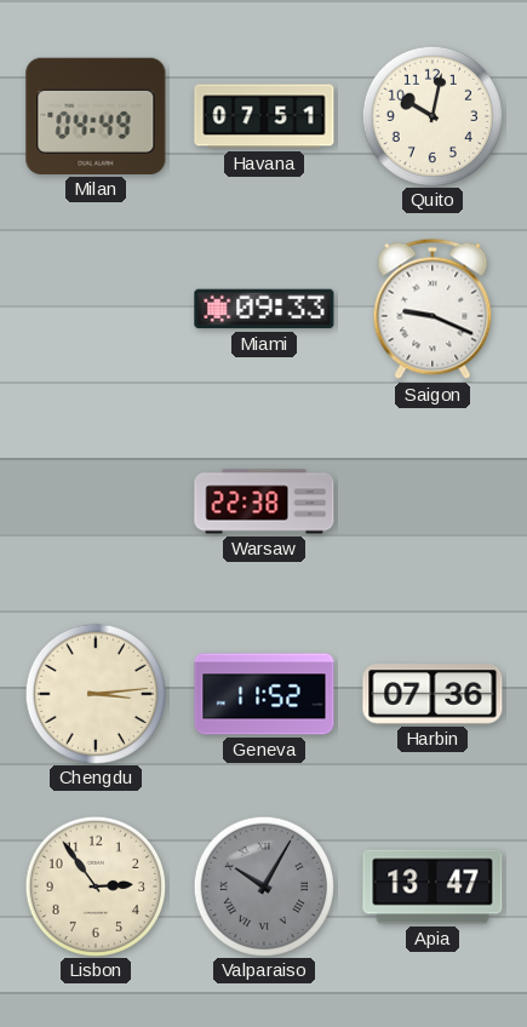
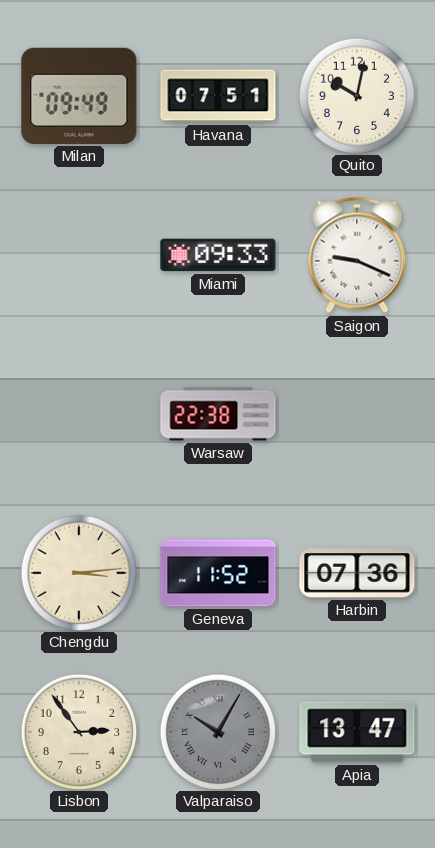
Milan: 04:49 -> 09:49 (79, 96)
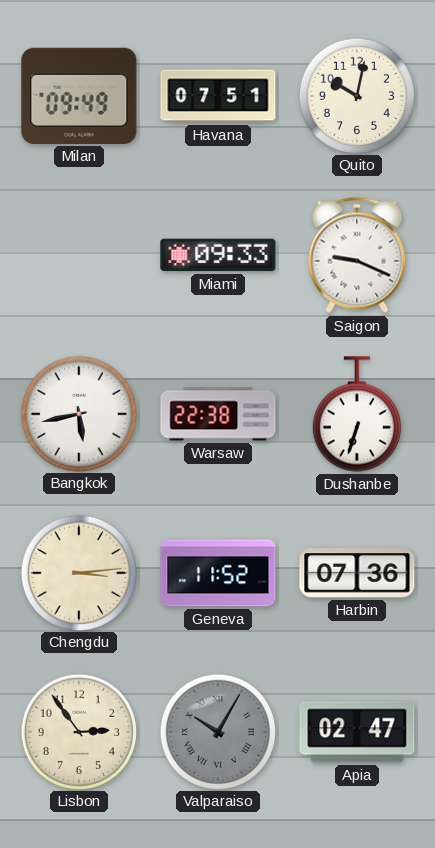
Bangkok: none -> 5:43 (78, 413)
Dushanbe: none -> 6:33 (357, 414)
Apia: 13:47 -> 02:47 (357, 732)
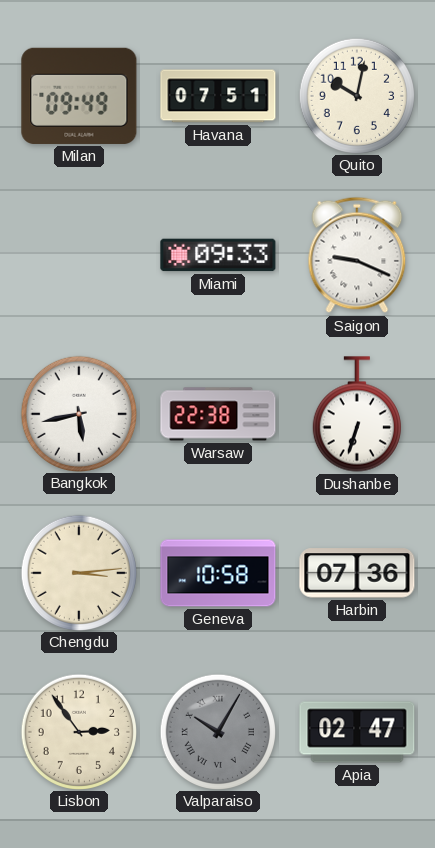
Geneva: 11:52 -> 10:58 (218, 573)
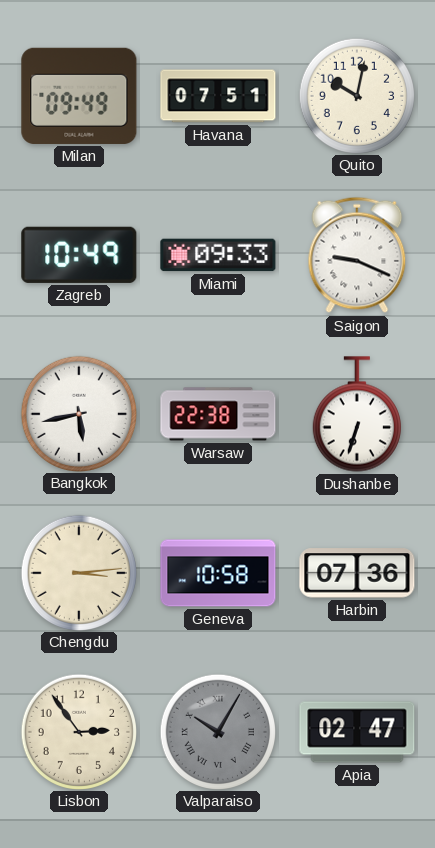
Zagreb: none -> 10:49 (79, 255)
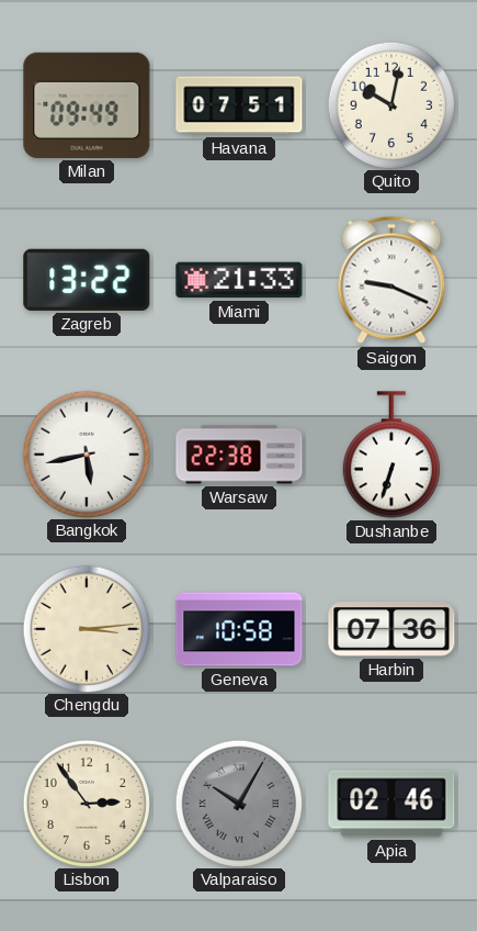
Zagreb: 10:49 -> 13:22 (87, 280)
Miami: 09:33 -> 21:33 (239, 280)
Apia: 02:47 -> 02:46 (391, 804)
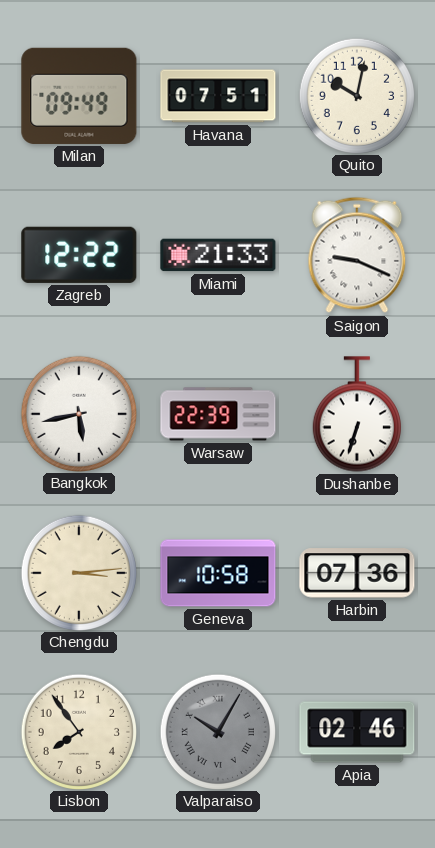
Zagreb: 13:22 -> 12:22 (79, 255)
Warsaw: 22:38 -> 22:39 (218, 414)
Lisbon: 2:54 -> 7:54 (78, 731)
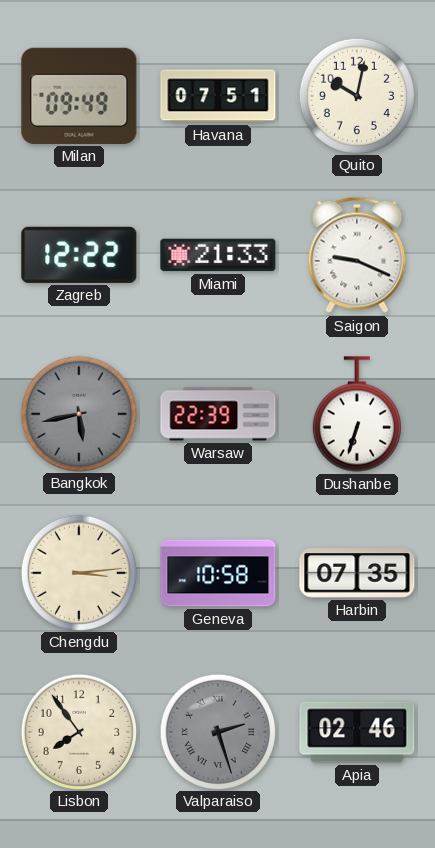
Bangkok dial: white -> grey (78, 413)
Harbin: 07:36 -> 07:35 (357, 573)
Valparaiso: 10:05 -> 2:27 (217, 731)
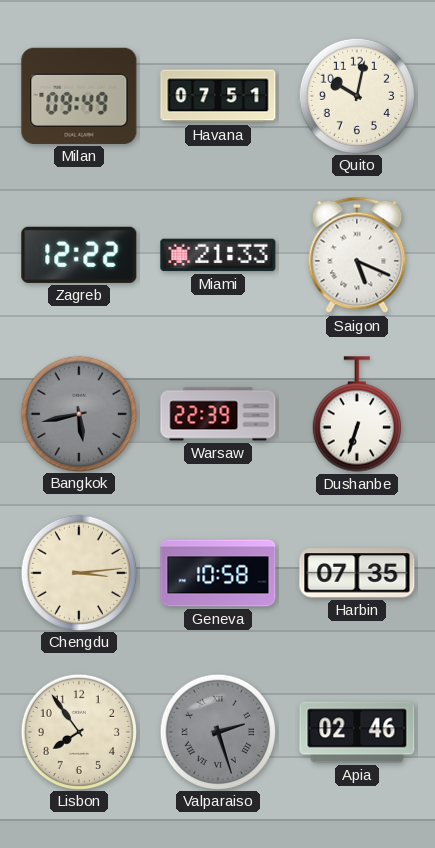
Saigon: 9:19 -> 5:19 (357, 255)
